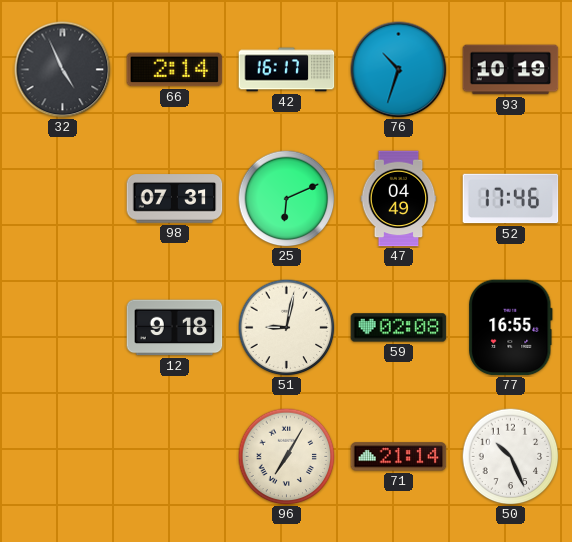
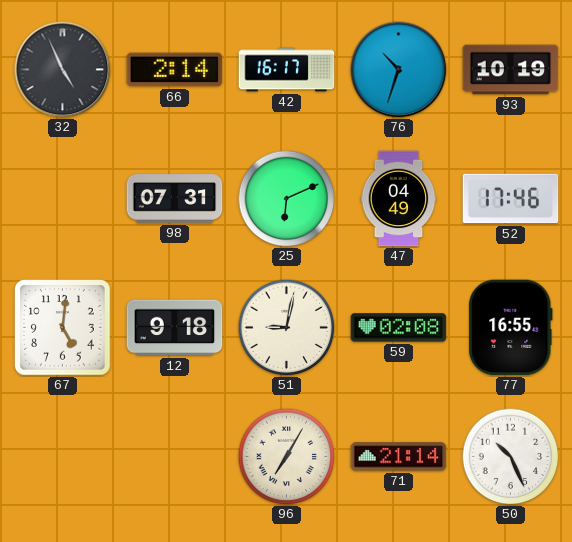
67: none -> 5:01 (63, 328)
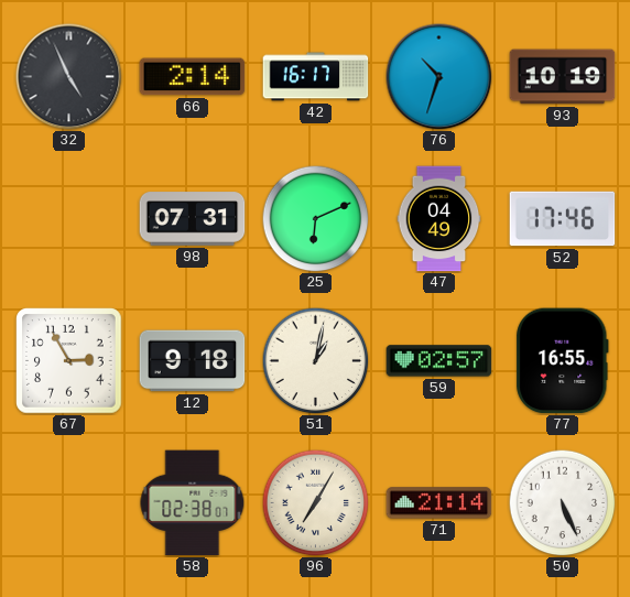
67: 5:01 -> 2:55 (69, 361)
51: 9:02 -> 1:02 (315, 360)
59: 02:08 -> 02:57 (439, 361)
58: none -> 02:38 (193, 503)
50: 10:26 -> 5:26 (562, 502)
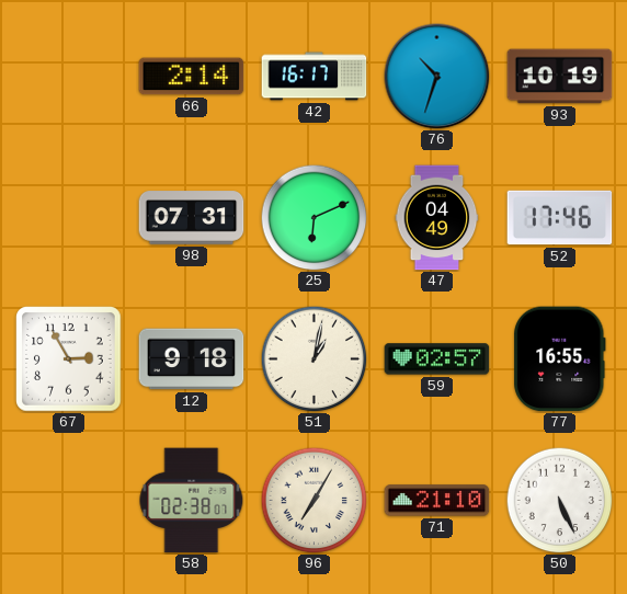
32: 4:56 -> none (69, 77)
71: 21:14 -> 21:10 (437, 501)
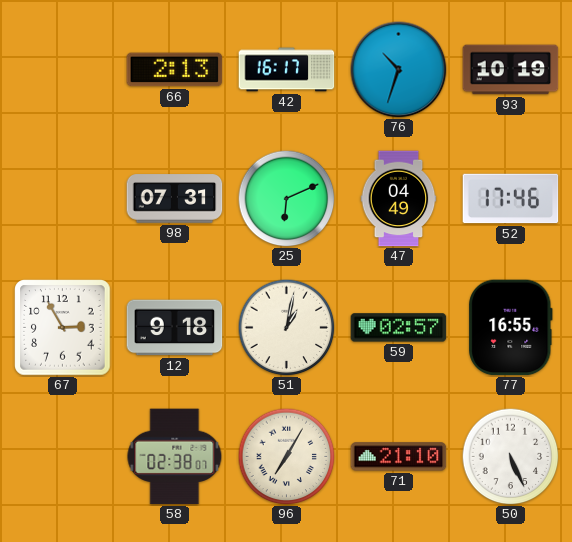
66: 2:14 -> 2:13 (175, 70)
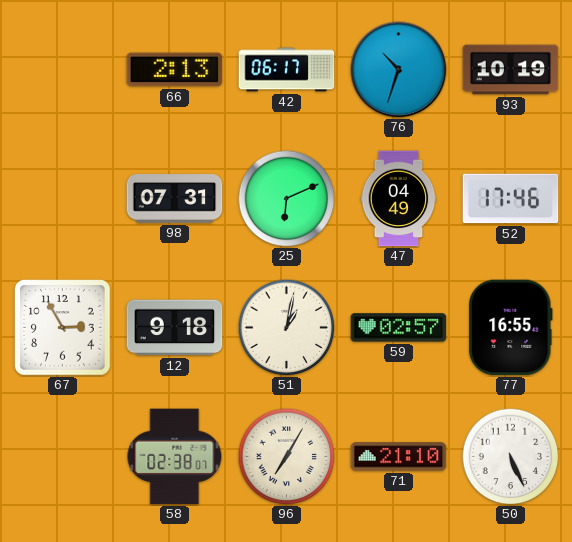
42: 16:17 -> 06:17 (287, 70)
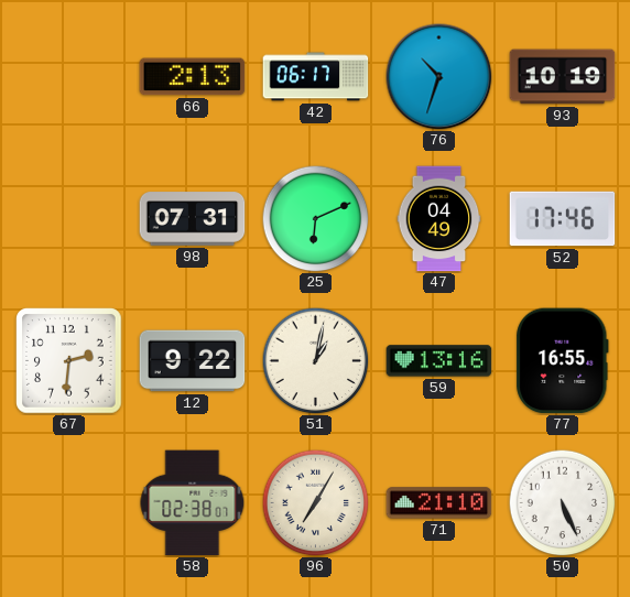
67: 2:55 -> 2:31 (69, 361)
12: 9:18 -> 9:22 (193, 361)
59: 02:57 -> 13:16 (439, 361)
